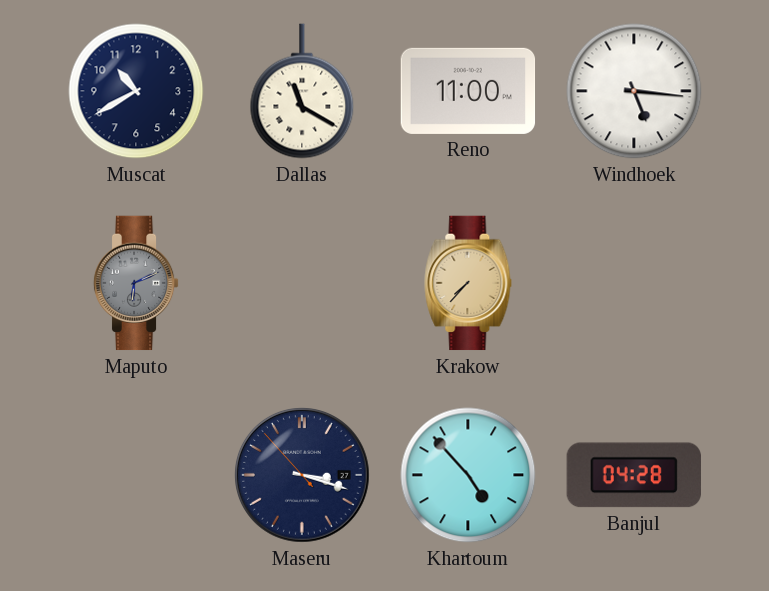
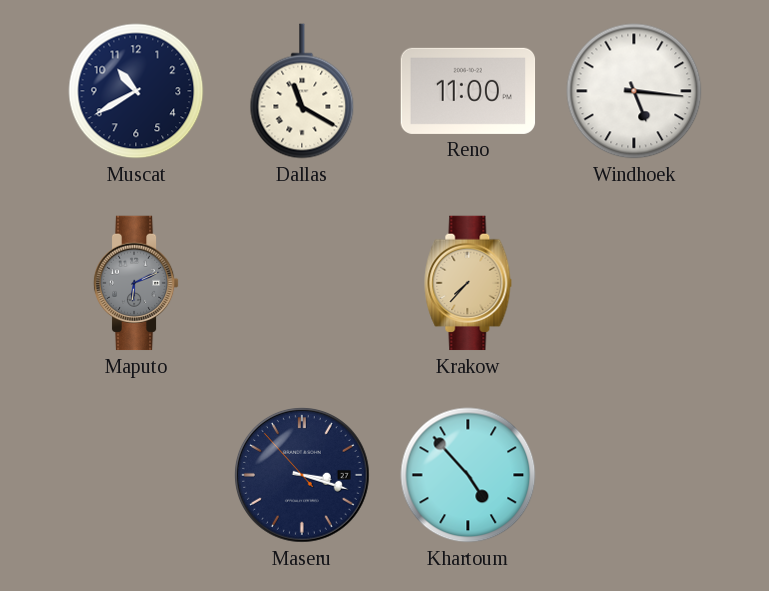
Banjul: 04:28 -> none (634, 475)
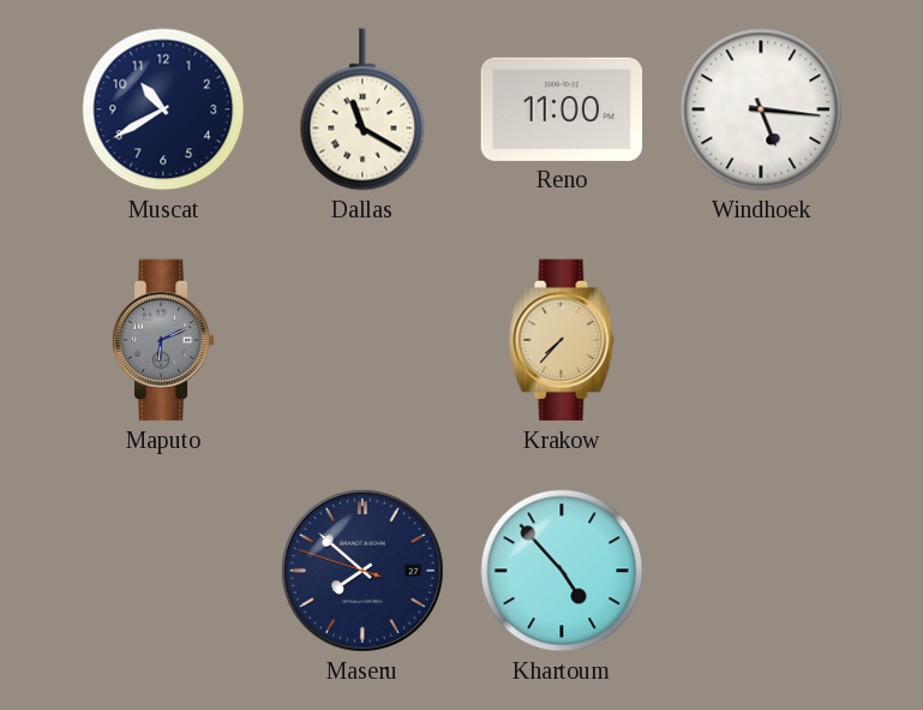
Maseru: 3:17 -> 7:51 (364, 572)
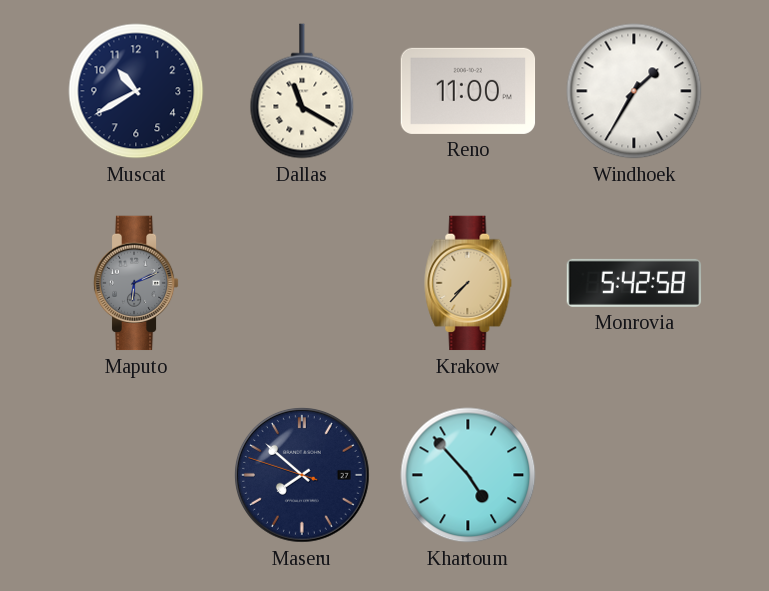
Windhoek: 5:16 -> 1:35 (634, 91)
Monrovia: none -> 5:42 (634, 283)
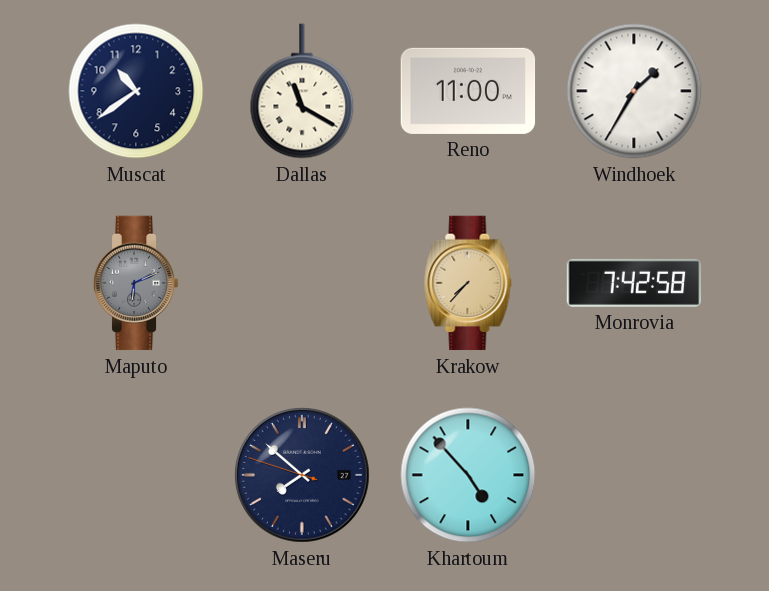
Muscat: 10:40 -> 10:39 (136, 91)
Monrovia: 5:42 -> 7:42 (634, 283)
